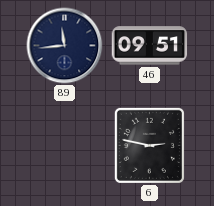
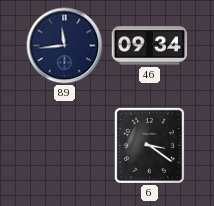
46: 09:51 -> 09:34 (150, 46)
6: 2:47 -> 3:21 (149, 145)
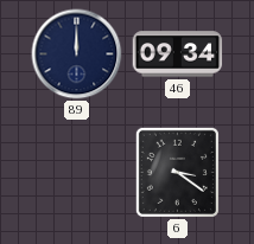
89: 11:44 -> 12:00 (77, 54)
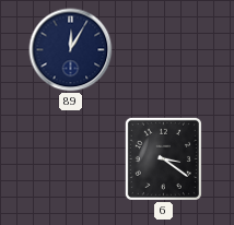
89: 12:00 -> 12:05 (71, 50)
46: 09:34 -> none (178, 54)
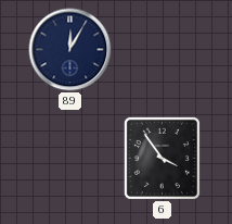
6: 3:21 -> 3:54 (162, 158)
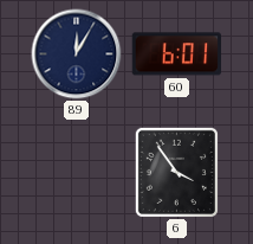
60: none -> 6:01 (177, 54)
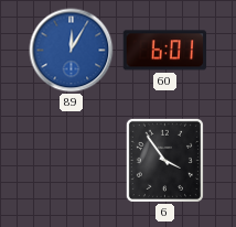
89 dial: navy -> blue (72, 51)
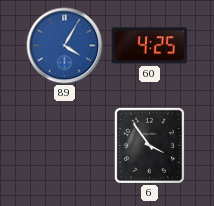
89: 12:05 -> 4:05 (65, 46)
60: 6:01 -> 4:25 (150, 46)
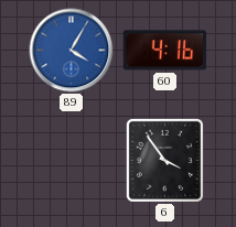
60: 4:25 -> 4:16 (165, 51)
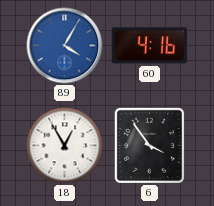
18: none -> 12:55 (65, 146)
